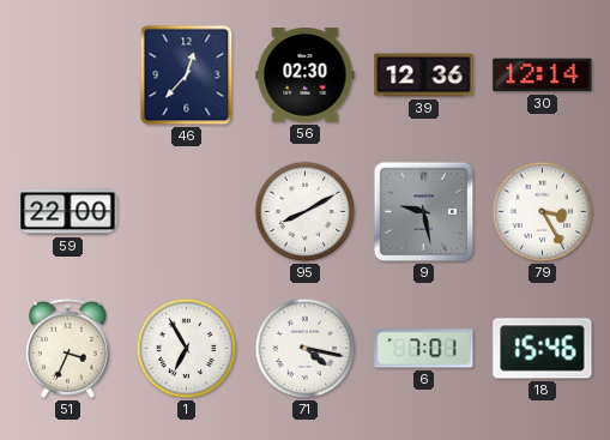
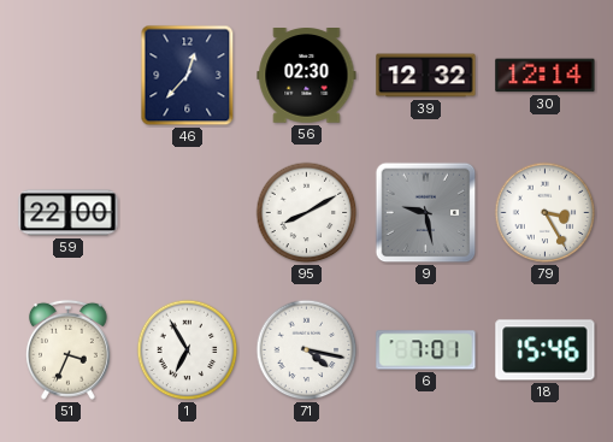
39: 12:36 -> 12:32 (426, 76)
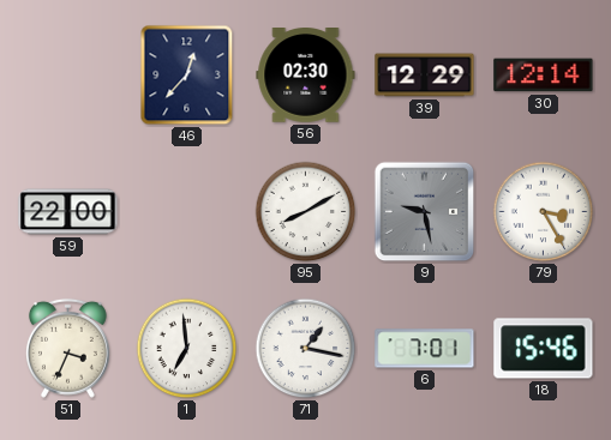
39: 12:32 -> 12:29 (425, 76)
1: 6:55 -> 6:59 (187, 349)
71: 4:17 -> 1:17 (306, 349)
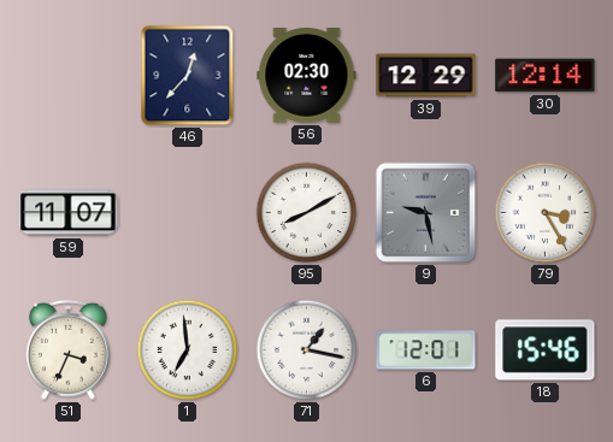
59: 22:00 -> 11:07 (69, 213)
6: 7:01 -> 12:01 (426, 350)
